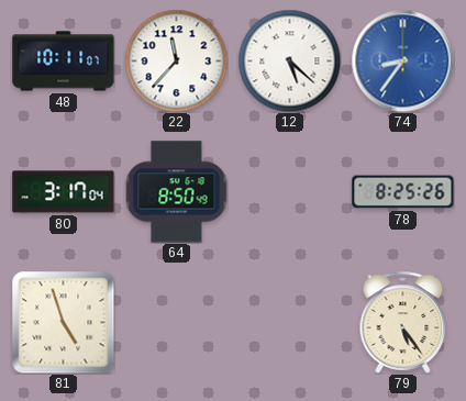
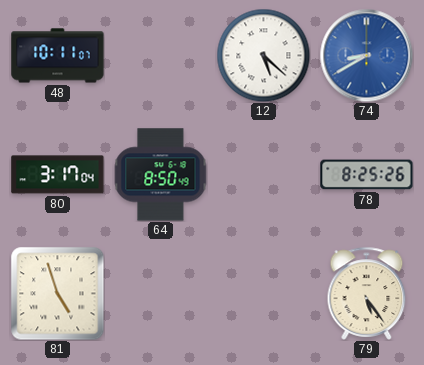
22: 11:37 -> none (176, 60)
74: 8:36 -> 8:40 (366, 55)
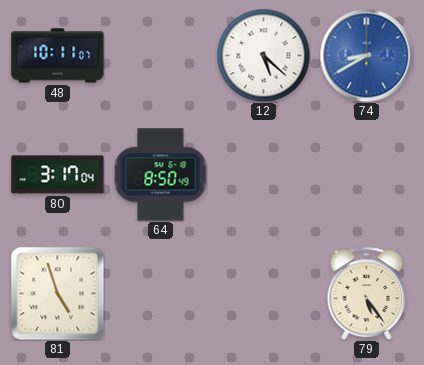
78: 8:25 -> none (367, 175)
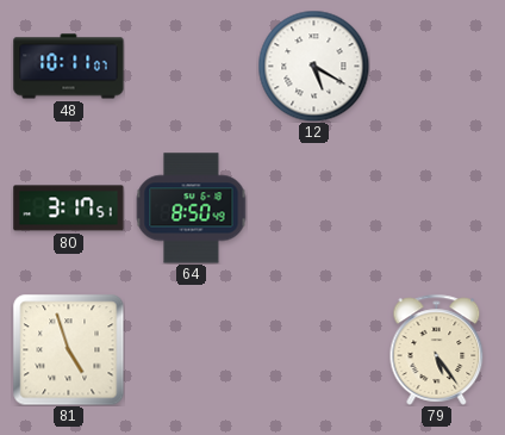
12: 5:22 -> 5:20 (313, 66)
74: 8:40 -> none (366, 55)
80: 3:17:04 -> 3:17:51 (69, 209)
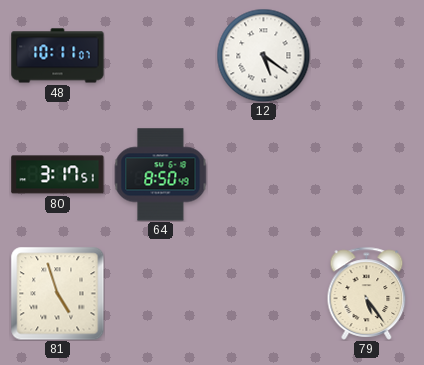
12: 5:20 -> 5:21 (263, 55)
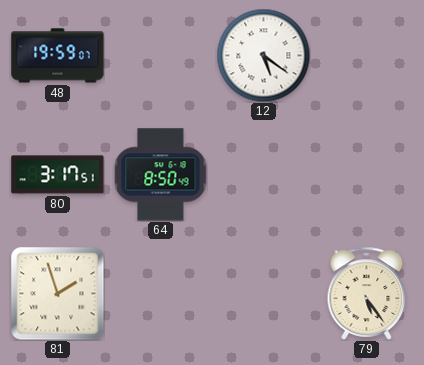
48: 10:11 -> 19:59 (58, 56)
81: 4:57 -> 1:57 (58, 294)
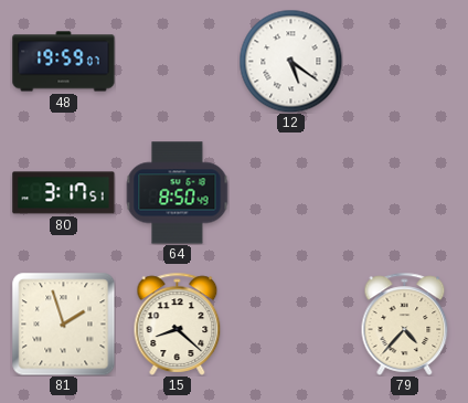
15: none -> 8:22 (178, 324)
79: 5:24 -> 4:37 (405, 324)
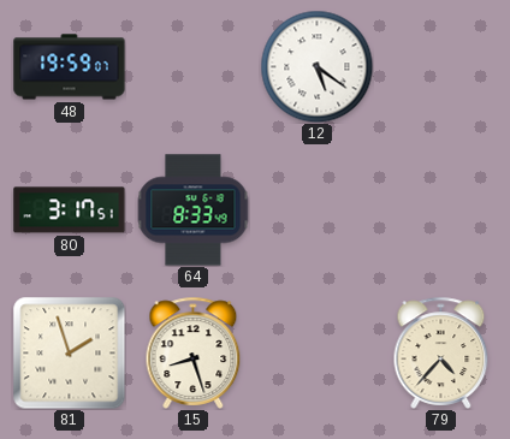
64: 8:50 -> 8:33 (192, 210)
15: 8:22 -> 8:27 (194, 352)
